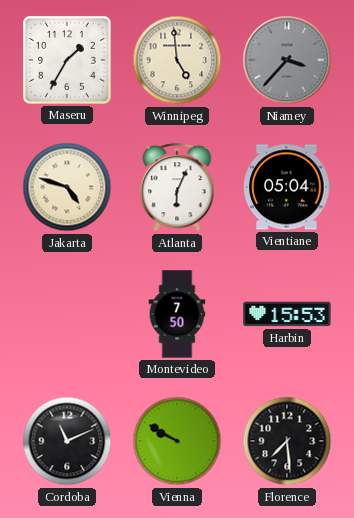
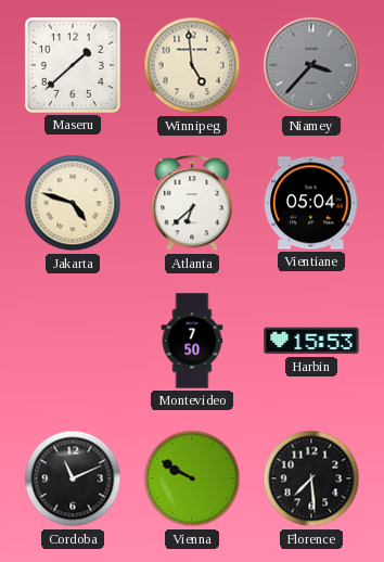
Maseru: 1:35 -> 1:38 (73, 65)
Atlanta: 6:04 -> 6:38 (192, 204)
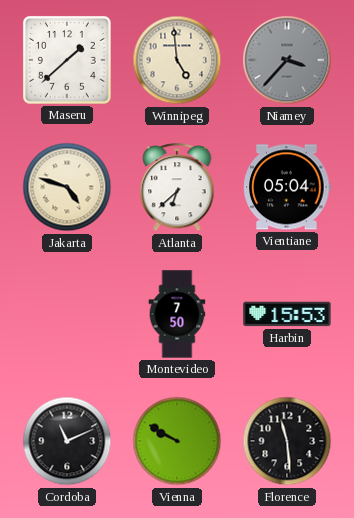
Florence: 7:29 -> 11:29 (287, 441)
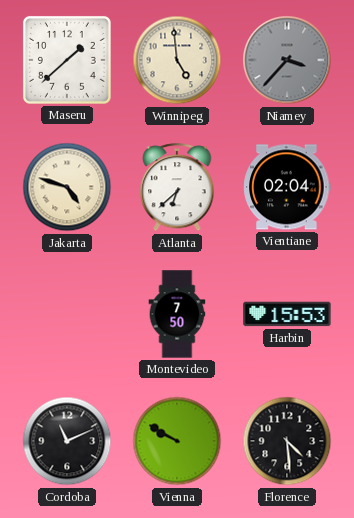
Vientiane: 05:04 -> 02:04 (287, 187)
Florence: 11:29 -> 4:29 (287, 441)
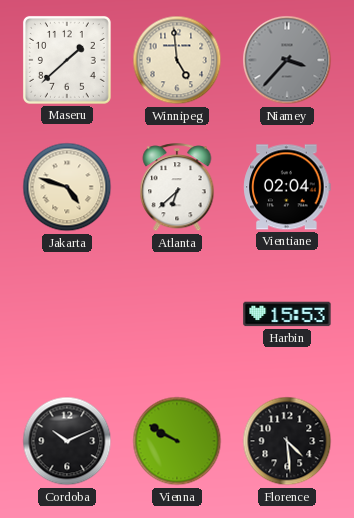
Montevideo: 7:50 -> none (177, 314)
Cordoba: 11:11 -> 10:11 (67, 441)
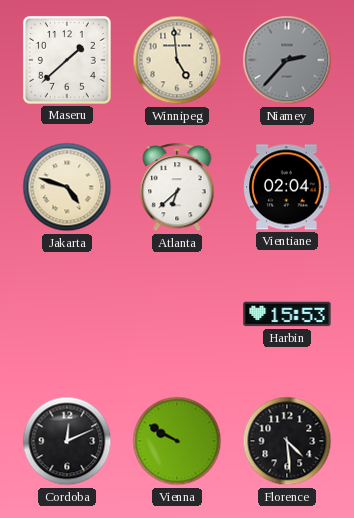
Niamey: 3:37 -> 2:37 (287, 60)
Cordoba: 10:11 -> 12:11 (67, 441)
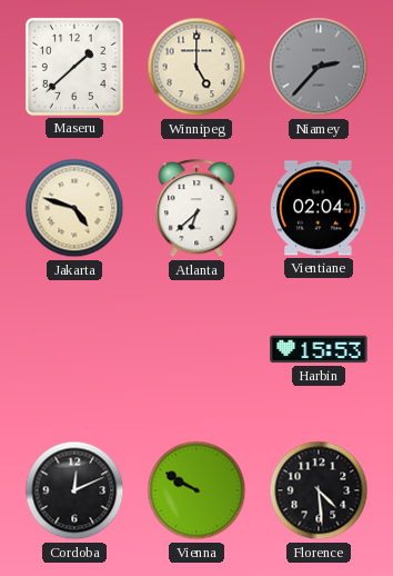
Winnipeg: 4:59 -> 5:00 (196, 67)
